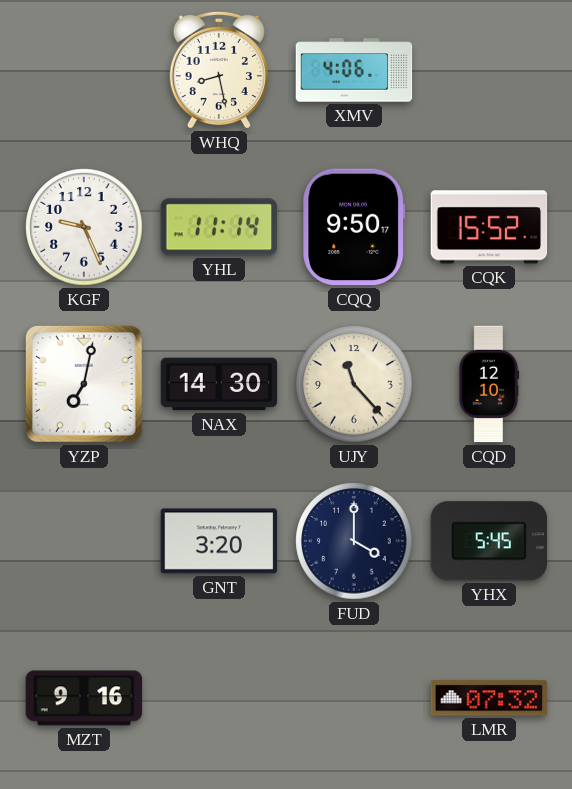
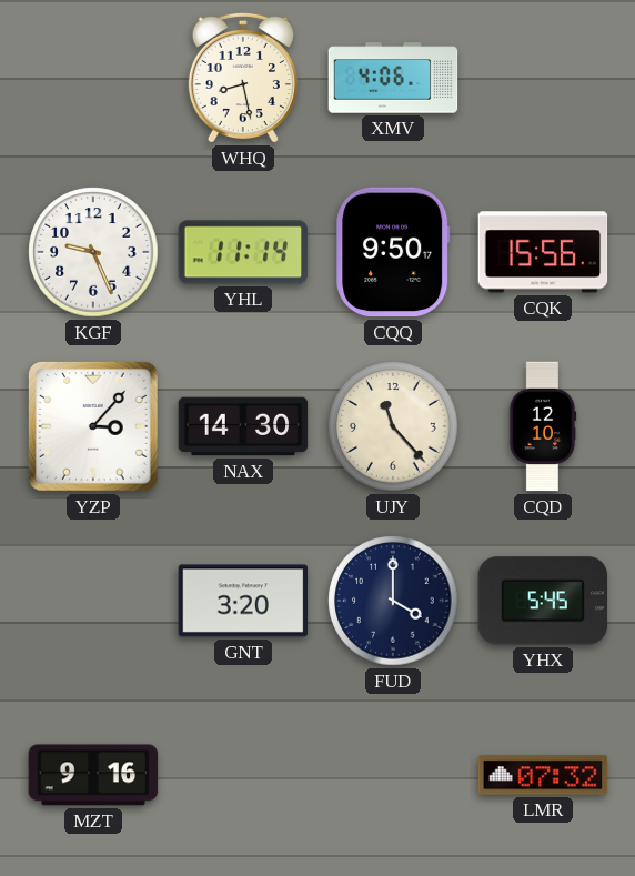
CQK: 15:52 -> 15:56 (543, 252)
YZP: 7:02 -> 3:07 (93, 426)
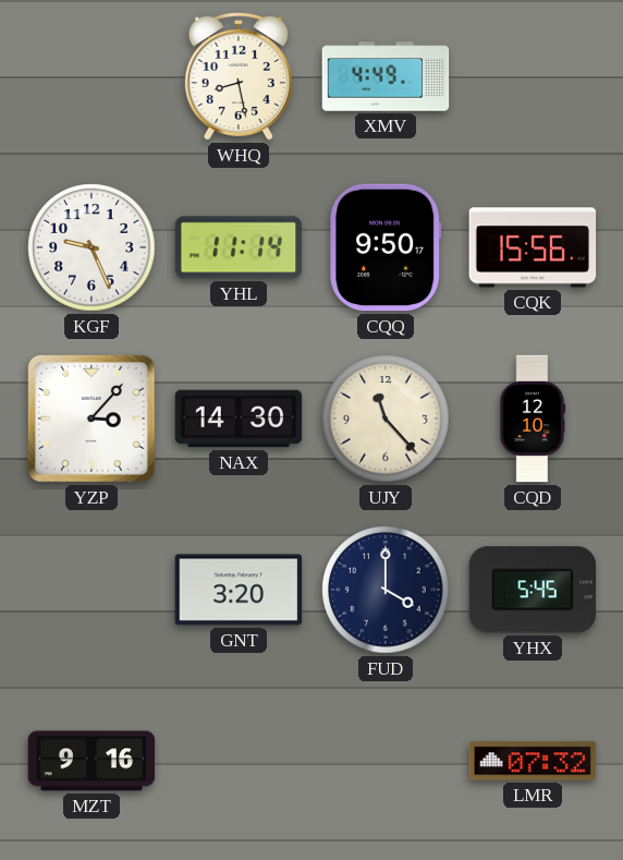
XMV: 4:06 -> 4:49 (386, 76)
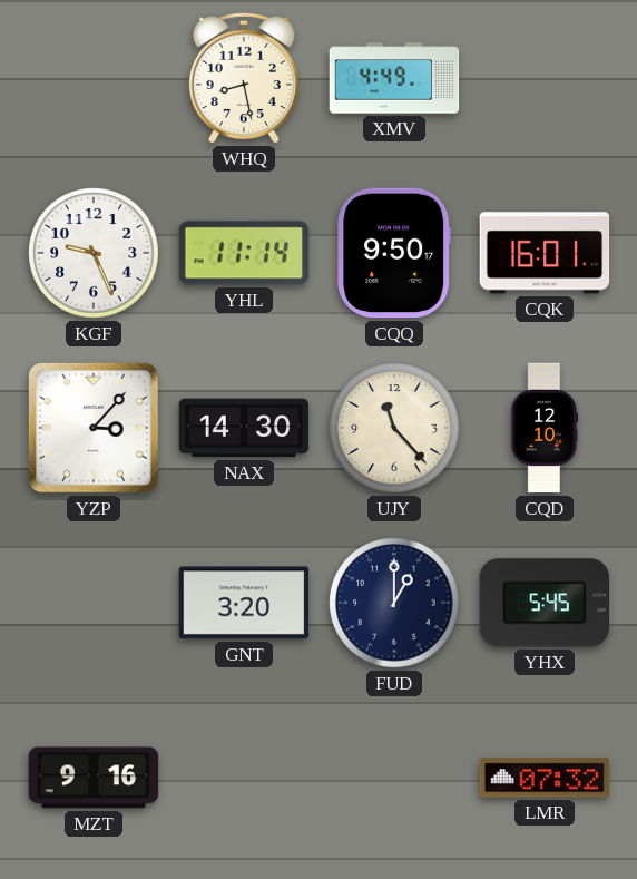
CQK: 15:56 -> 16:01 (545, 253)
FUD: 4:00 -> 1:00 (394, 603)
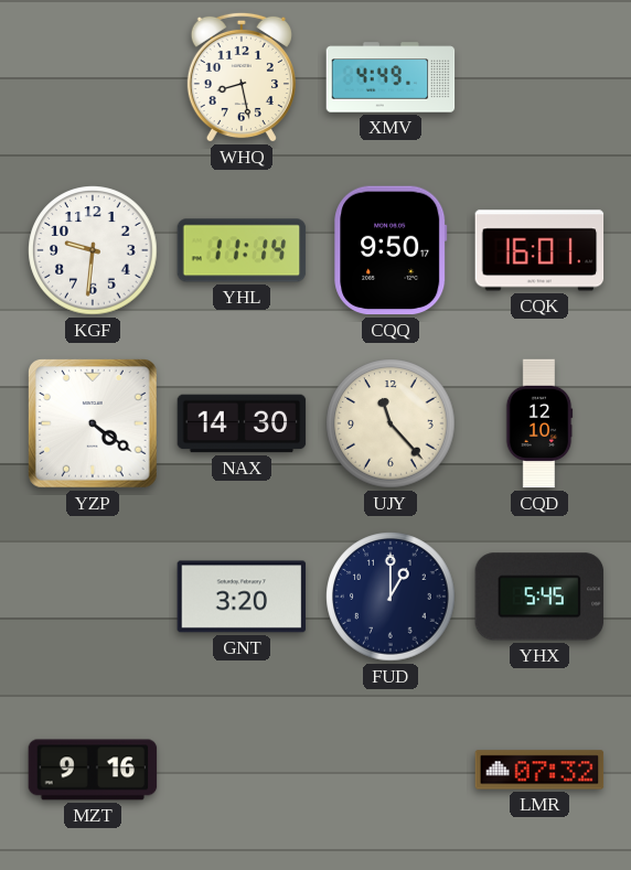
KGF: 9:26 -> 9:31 (93, 250)
YZP: 3:07 -> 4:21 (93, 423)
